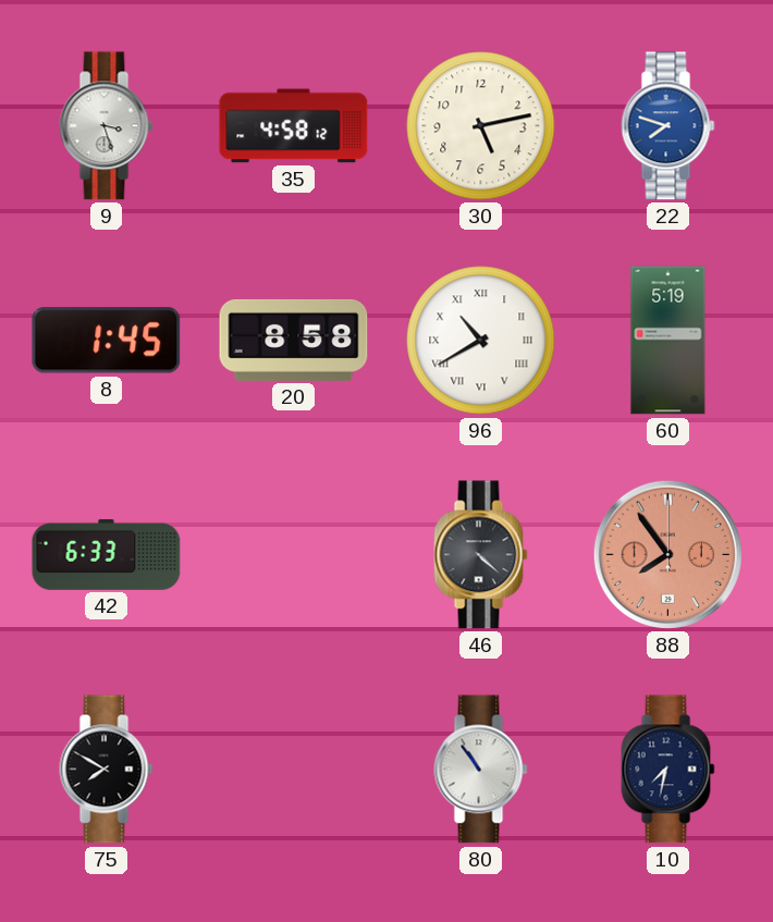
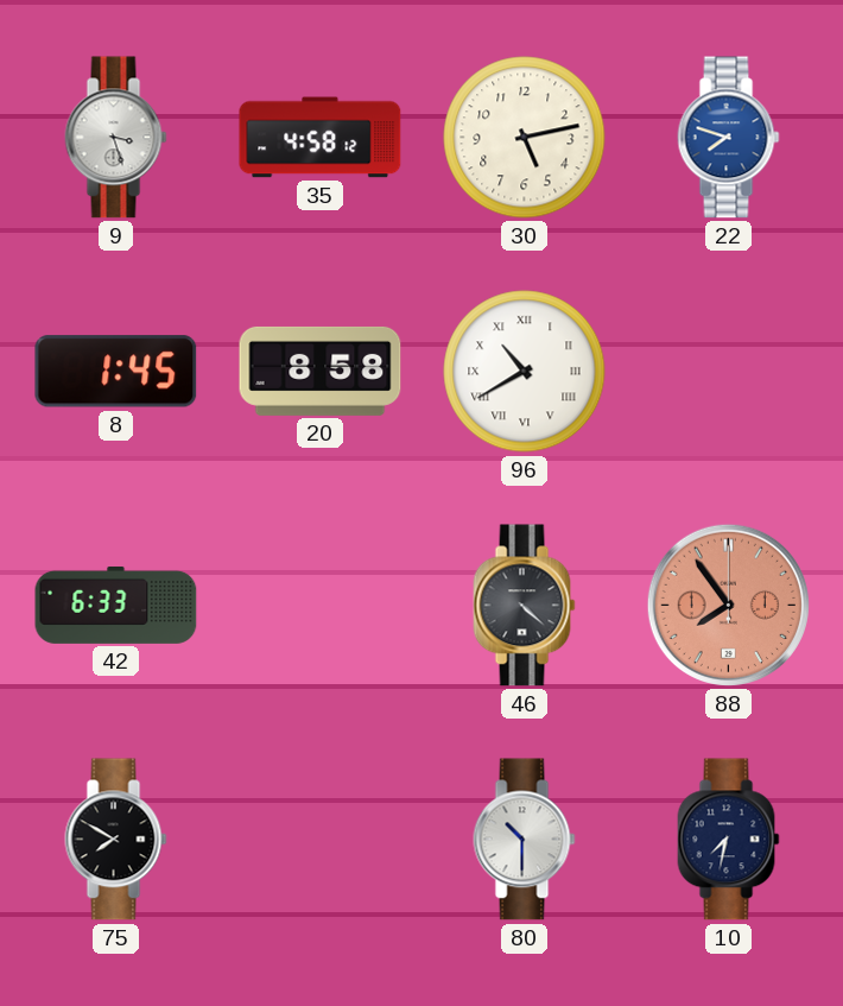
60: 5:19 -> none (668, 341)
80: 10:54 -> 10:30 (525, 840)
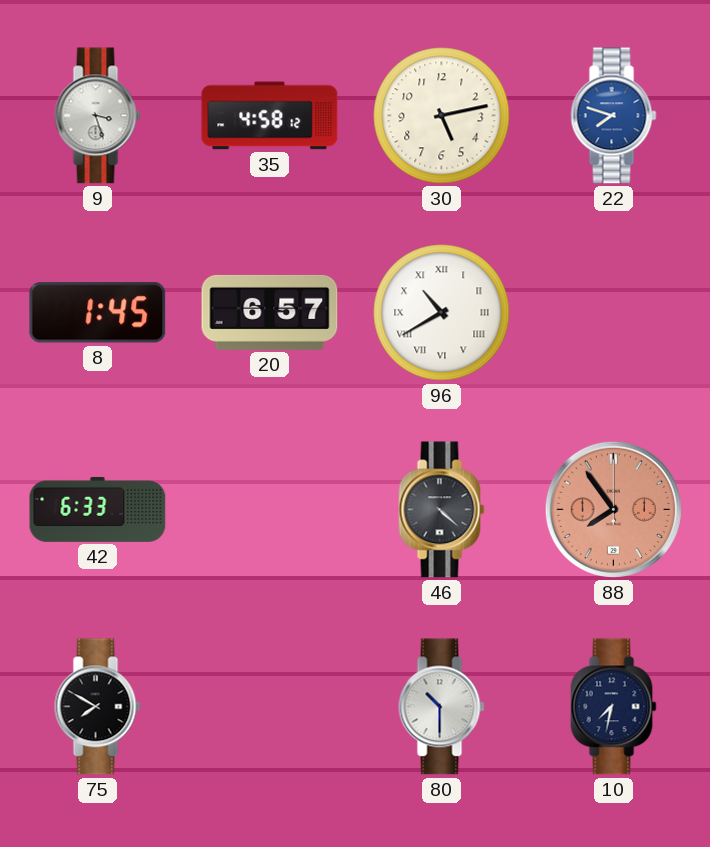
20: 8:58 -> 6:57 (270, 312)
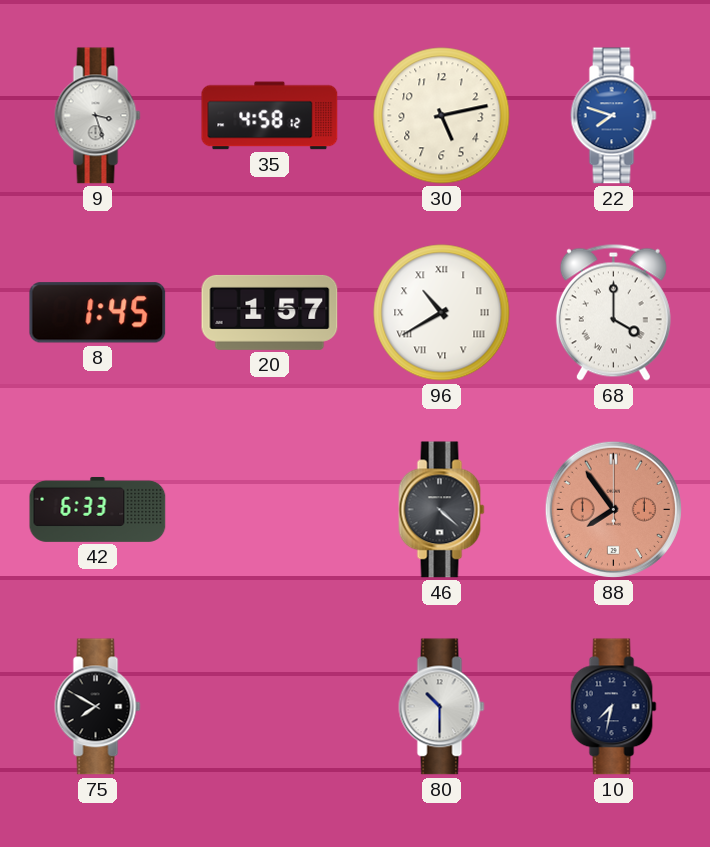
20: 6:57 -> 1:57 (270, 312)
68: none -> 4:00 (613, 312)
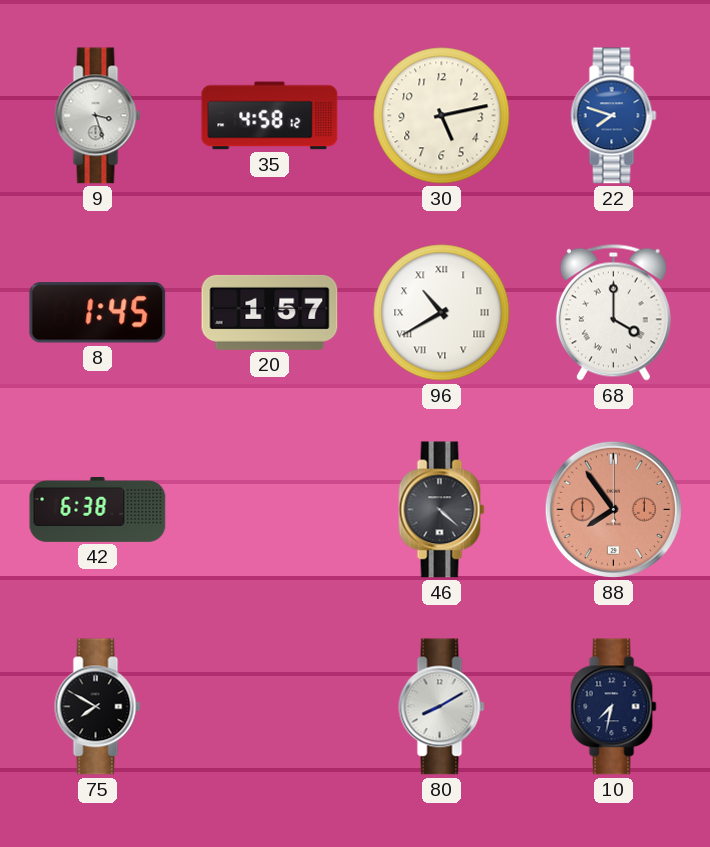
42: 6:33 -> 6:38 (98, 509)
80: 10:30 -> 8:10 (442, 707)
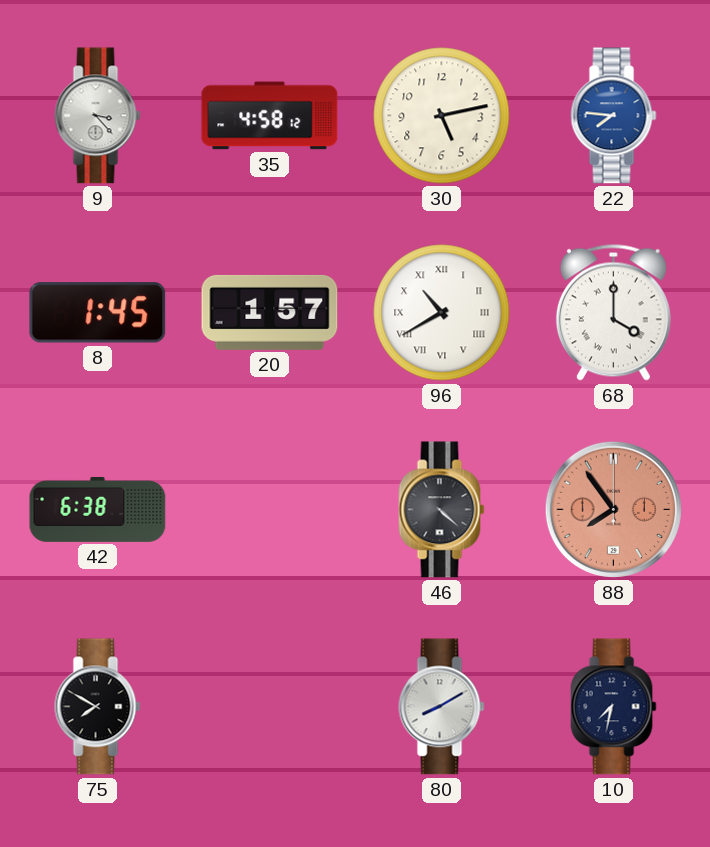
9: 3:27 -> 3:23 (98, 116)
22: 7:48 -> 7:46 (614, 116)
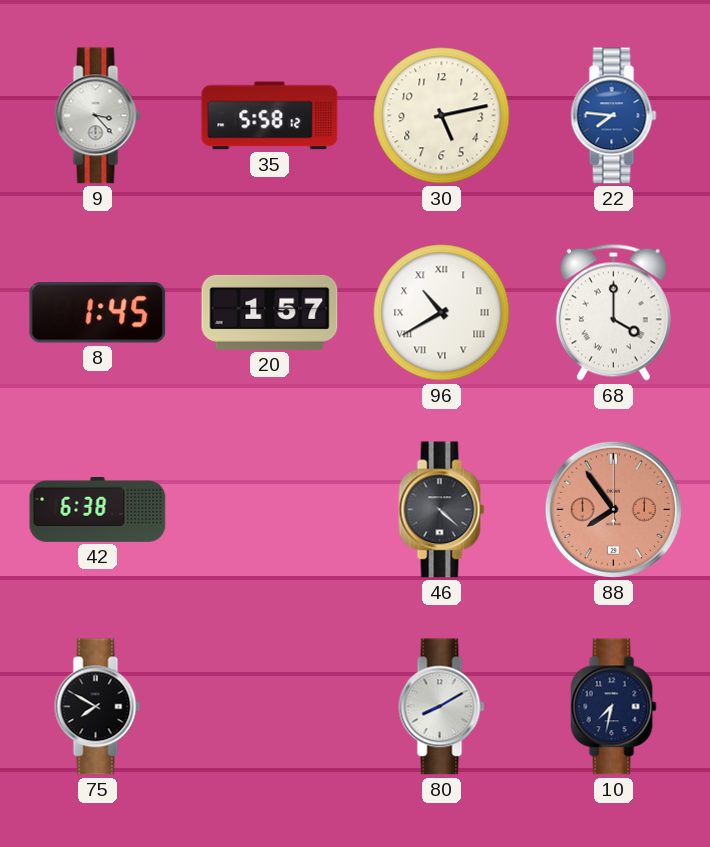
35: 4:58 -> 5:58 (270, 116)
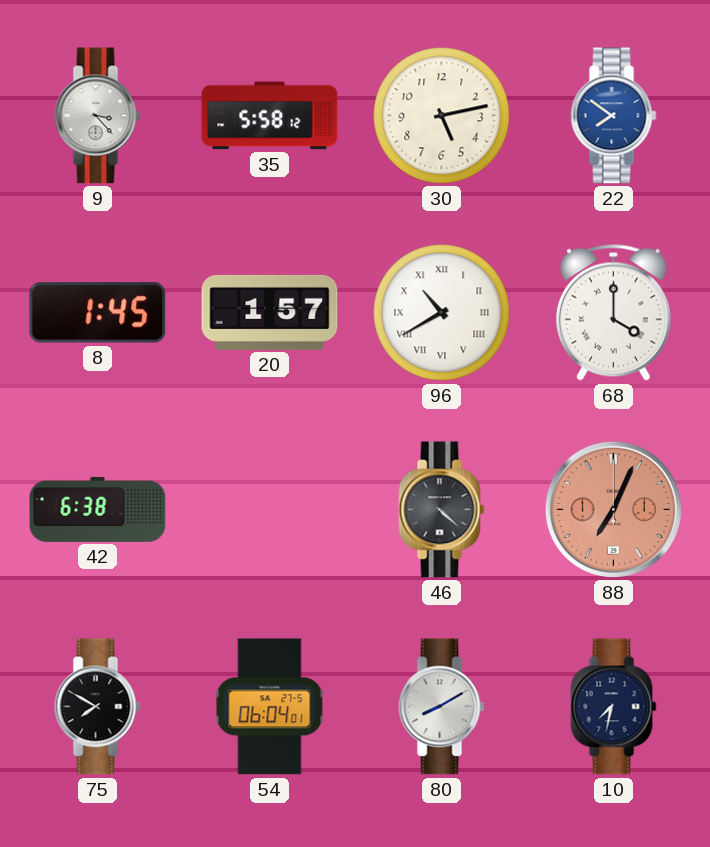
22: 7:46 -> 7:51 (614, 116)
88: 7:54 -> 7:04 (613, 509)
54: none -> 06:04 (270, 707)
